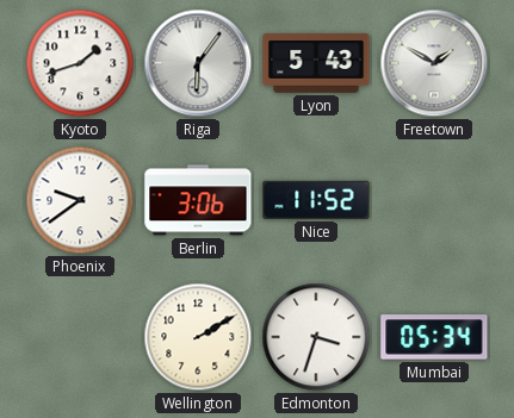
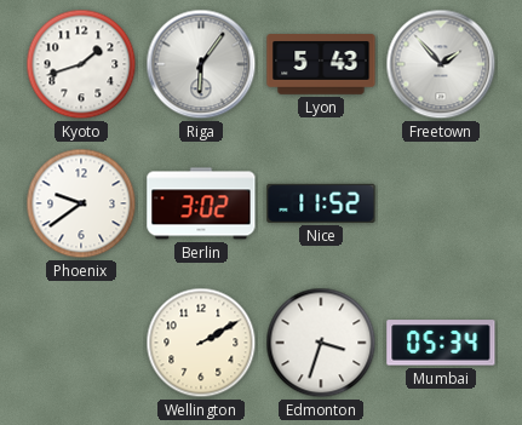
Freetown: 1:50 -> 1:53 (441, 64)
Berlin: 3:06 -> 3:02 (201, 203)
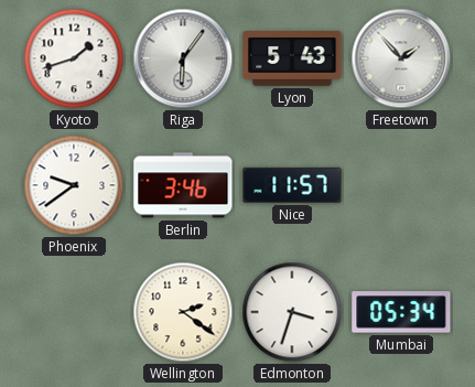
Berlin: 3:02 -> 3:46 (183, 185)
Nice: 11:52 -> 11:57 (292, 185)
Wellington: 2:10 -> 2:21 (183, 312)
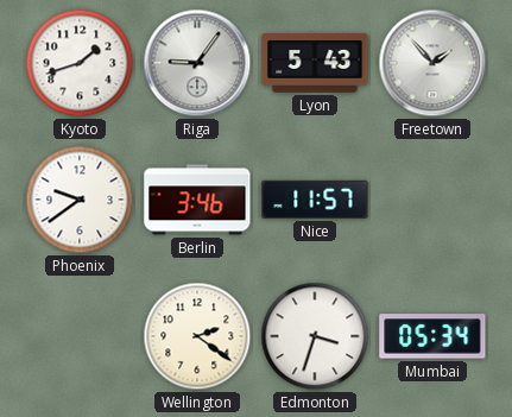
Riga: 6:06 -> 9:06 (197, 63)
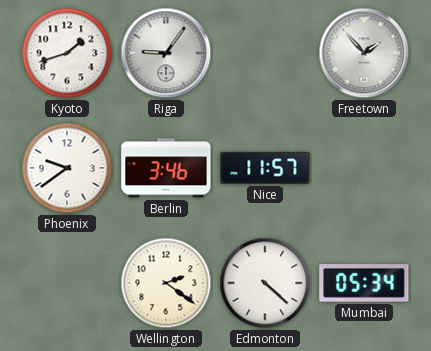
Lyon: 5:43 -> none (315, 63)
Edmonton: 3:33 -> 4:22 (265, 283)
